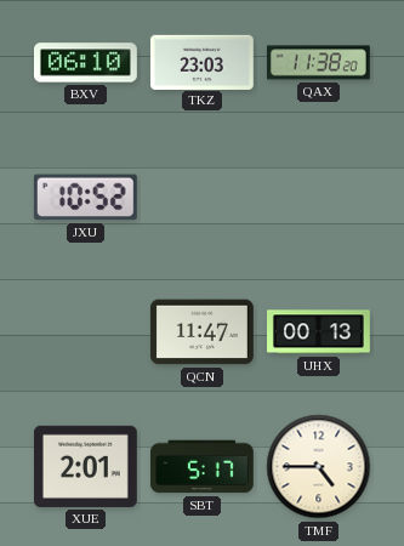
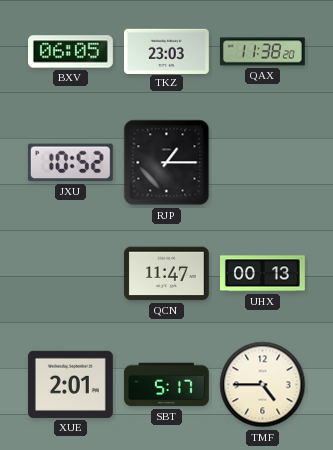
BXV: 06:10 -> 06:05 (71, 52)
RJP: none -> 1:15 (167, 163)
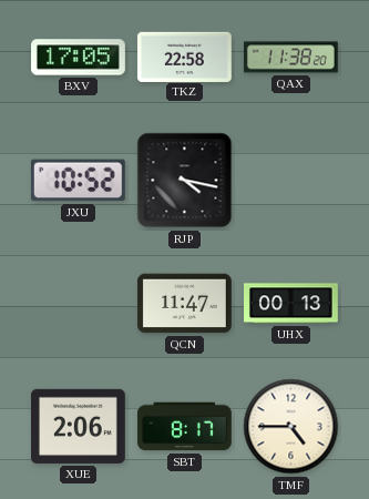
BXV: 06:05 -> 17:05 (79, 58)
TKZ: 23:03 -> 22:58 (185, 57)
RJP: 1:15 -> 4:17 (185, 181)
XUE: 2:01 -> 2:06 (78, 426)
SBT: 5:17 -> 8:17 (184, 427)
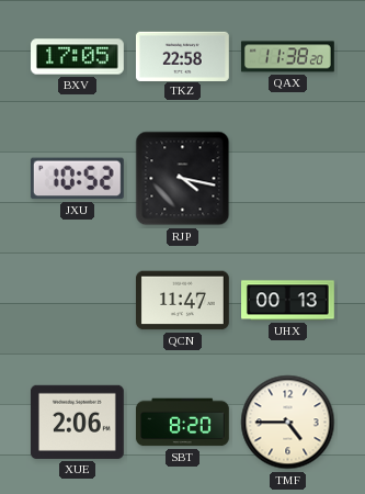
SBT: 8:17 -> 8:20 (182, 423)
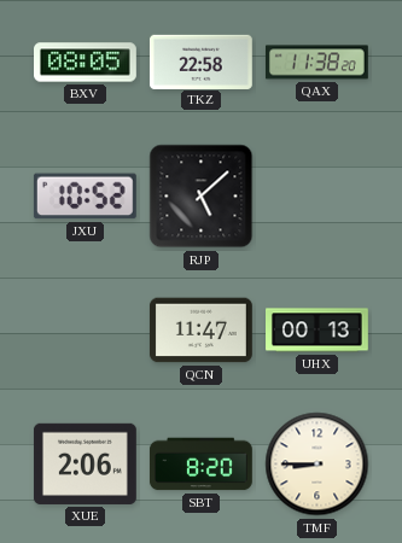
BXV: 17:05 -> 08:05 (86, 63)
RJP: 4:17 -> 5:08 (202, 197)
TMF: 4:45 -> 8:45 (317, 465)
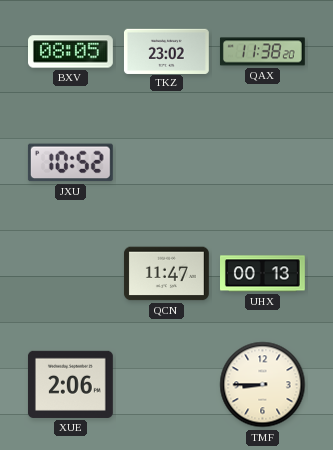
TKZ: 22:58 -> 23:02 (167, 51)
RJP: 5:08 -> none (202, 197)
SBT: 8:20 -> none (200, 465)
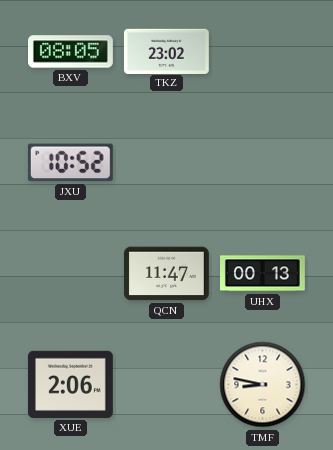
QAX: 11:38 -> none (262, 52)
TMF: 8:45 -> 8:47 (263, 385)
